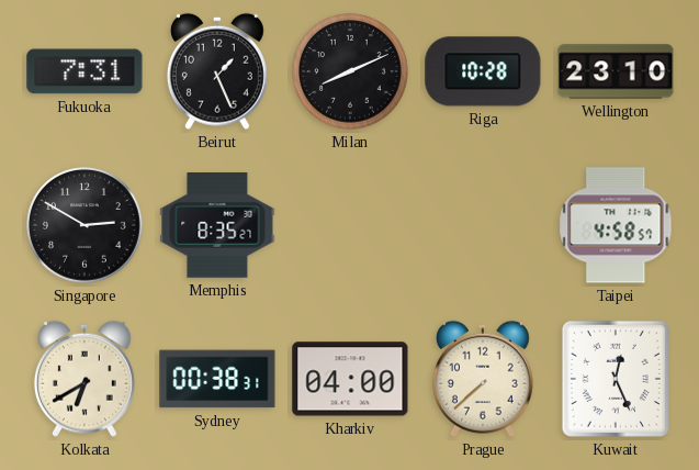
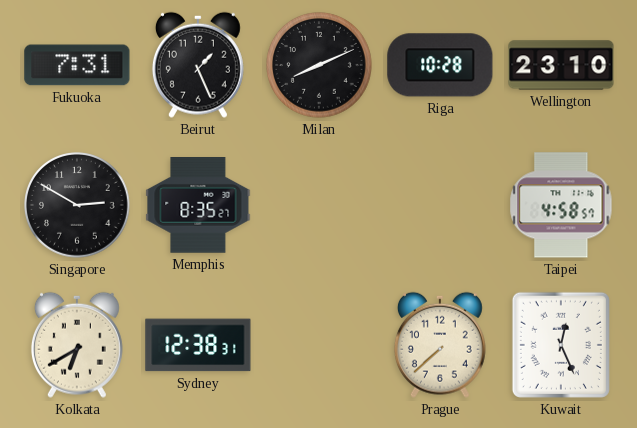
Sydney: 00:38 -> 12:38 (198, 345)
Kharkiv: 04:00 -> none (350, 379)
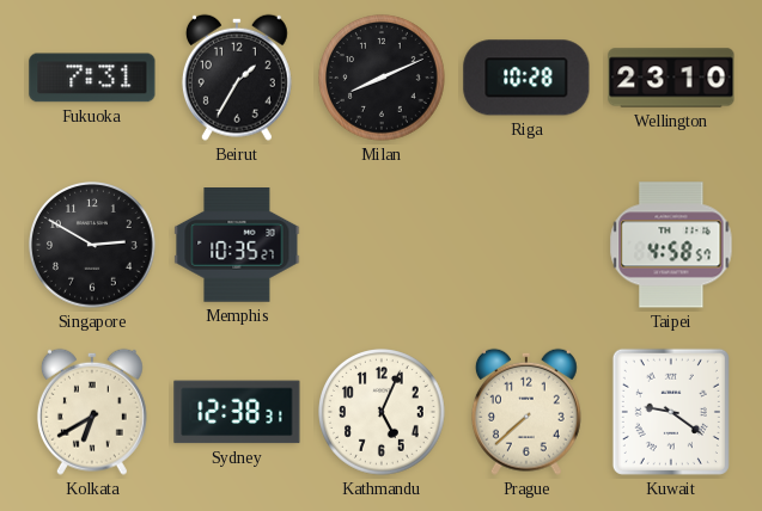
Beirut: 1:26 -> 1:35 (237, 78)
Memphis: 8:35 -> 10:35 (237, 246)
Kathmandu: none -> 5:04 (383, 413)
Kuwait: 12:26 -> 9:21 (671, 412)
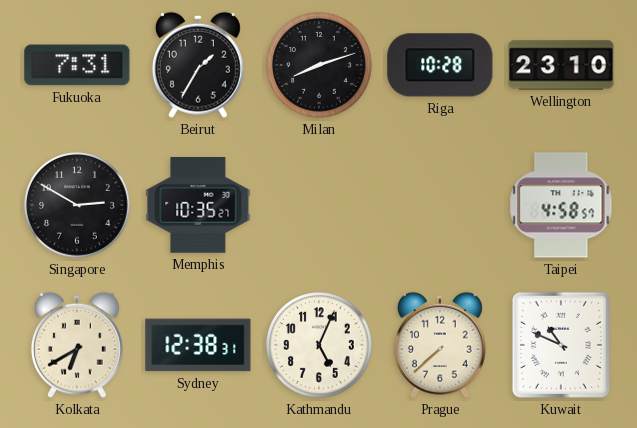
Milan: 8:11 -> 8:12 (320, 66)
Kuwait: 9:21 -> 10:49 (561, 345)
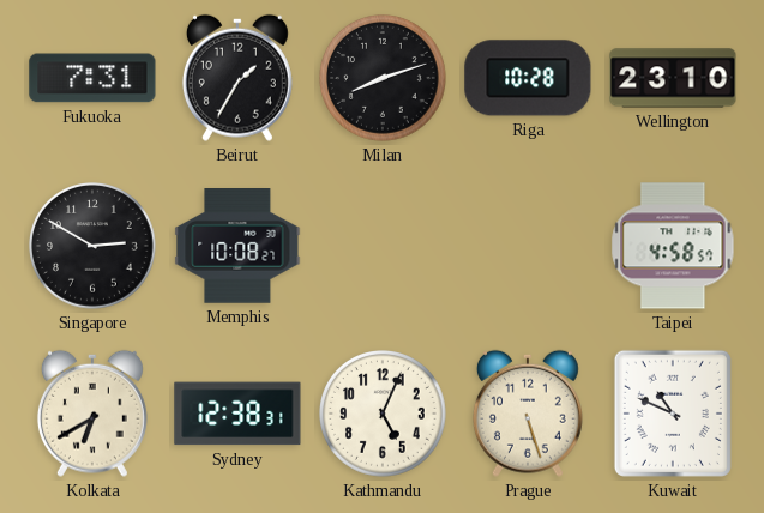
Memphis: 10:35 -> 10:08 (237, 247)
Prague: 7:38 -> 5:27 (528, 414)
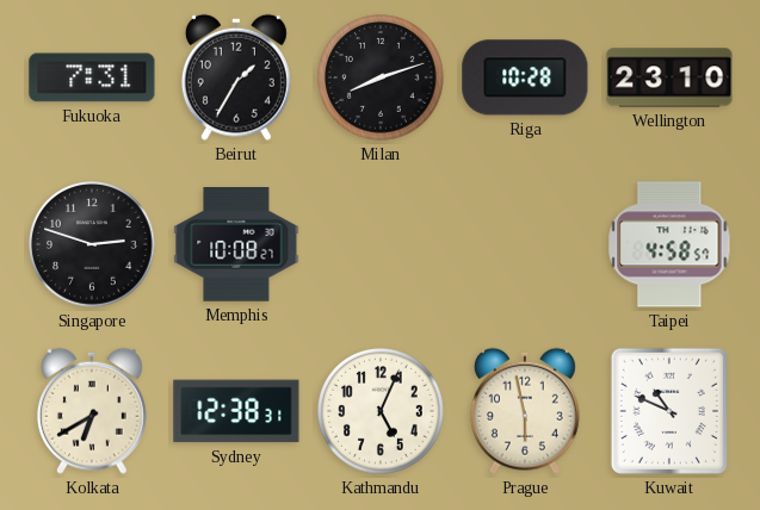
Singapore: 2:50 -> 2:48 (93, 245)
Prague: 5:27 -> 5:58 (525, 411)
